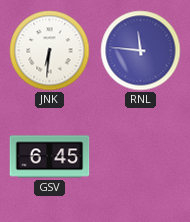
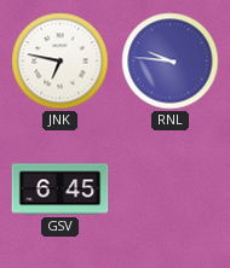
JNK: 6:31 -> 6:47 (61, 62)
RNL: 11:46 -> 9:46 (171, 62)
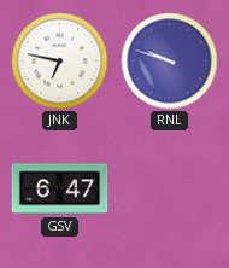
RNL: 9:46 -> 9:48 (170, 62)
GSV: 6:45 -> 6:47 (60, 190)
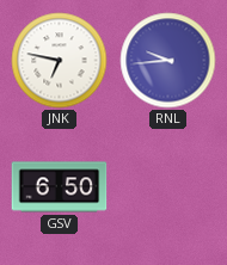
RNL: 9:48 -> 9:44 (168, 61)
GSV: 6:47 -> 6:50 (60, 187)
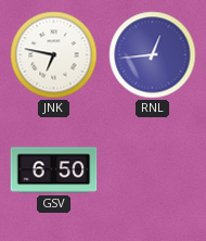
RNL: 9:44 -> 12:44 (153, 55)
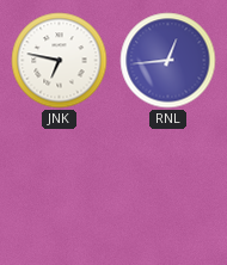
GSV: 6:50 -> none (54, 170)
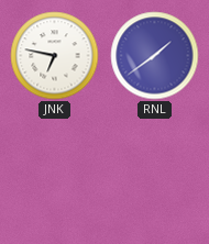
RNL: 12:44 -> 1:39 (155, 56)
